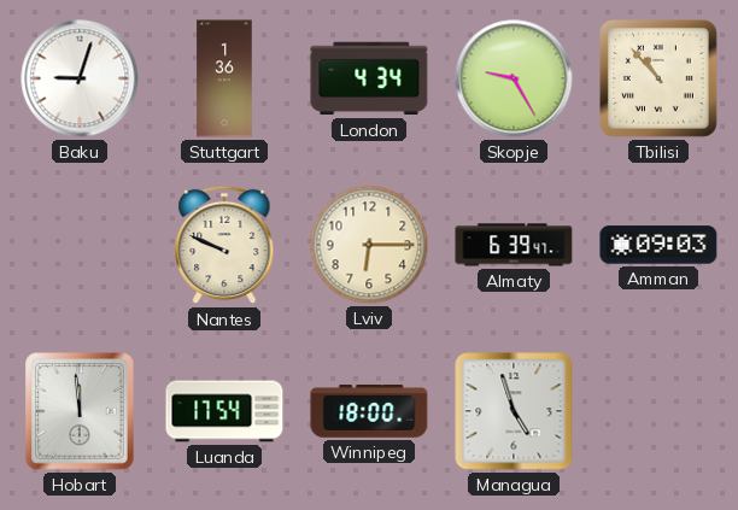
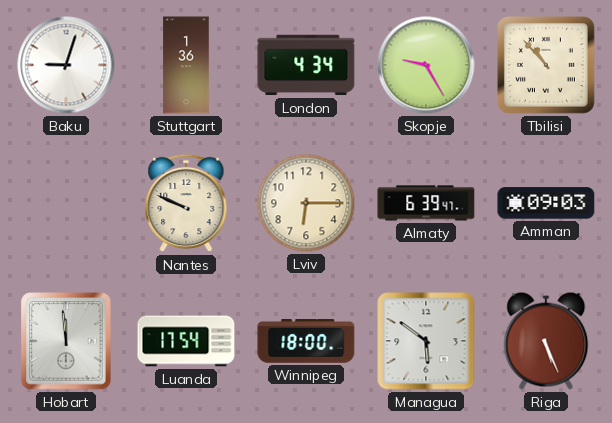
Managua: 4:57 -> 5:51 (426, 341)
Riga: none -> 5:26 (546, 341)
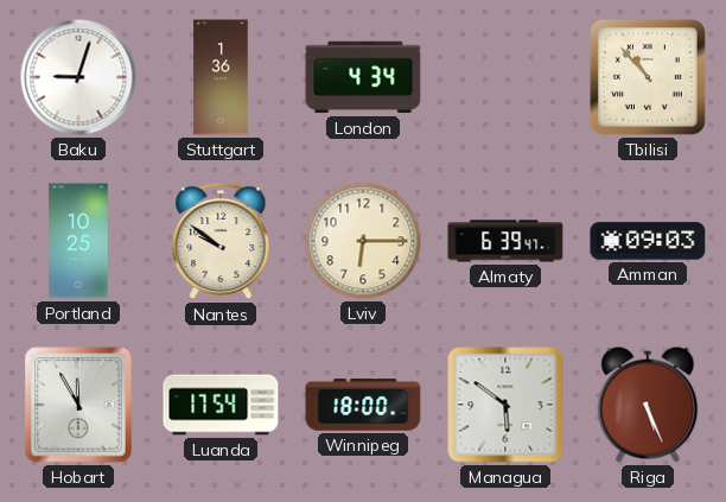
Skopje: 9:25 -> none (426, 65)
Portland: none -> 10:25 (78, 241)
Nantes: 9:49 -> 9:51 (221, 241)
Hobart: 11:59 -> 11:55 (78, 405)
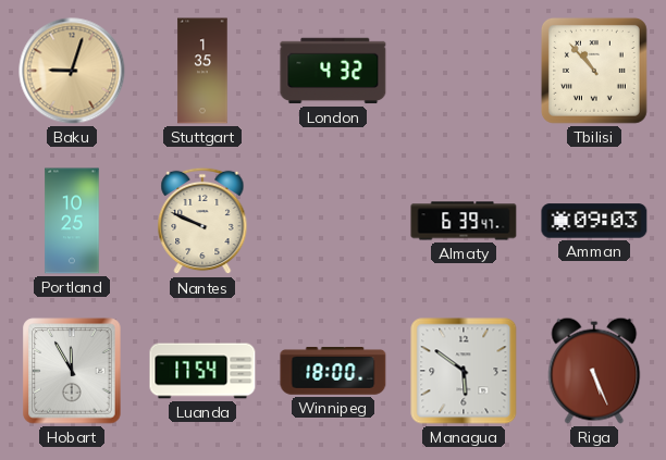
Baku dial: white -> champagne (72, 71)
Stuttgart: 1:36 -> 1:35 (202, 71)
London: 4:34 -> 4:32 (333, 71)
Nantes: 9:51 -> 9:49 (202, 221)
Lviv: 6:15 -> none (363, 241)
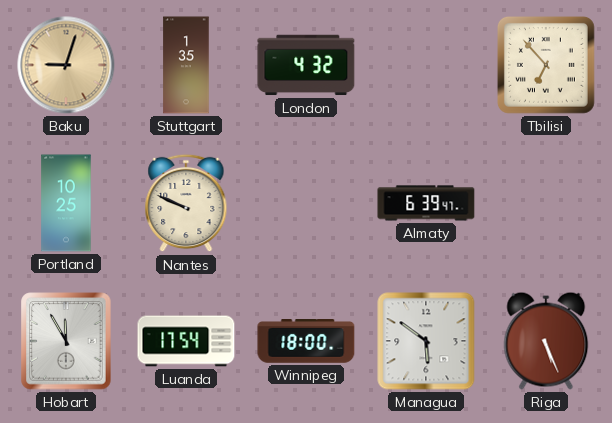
Tbilisi: 10:53 -> 6:53 (546, 65)
Amman: 09:03 -> none (594, 221)
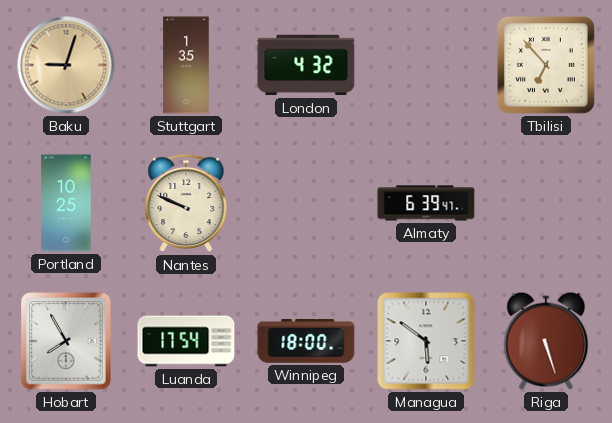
Hobart: 11:55 -> 7:55 (66, 341)
Riga: 5:26 -> 5:27 (546, 341)
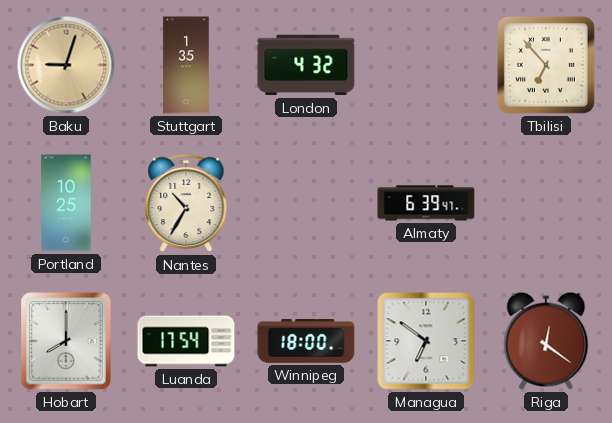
Nantes: 9:49 -> 10:35 (186, 203)
Hobart: 7:55 -> 8:00 (66, 341)
Managua: 5:51 -> 6:51 (426, 341)
Riga: 5:27 -> 12:21 (546, 341)
